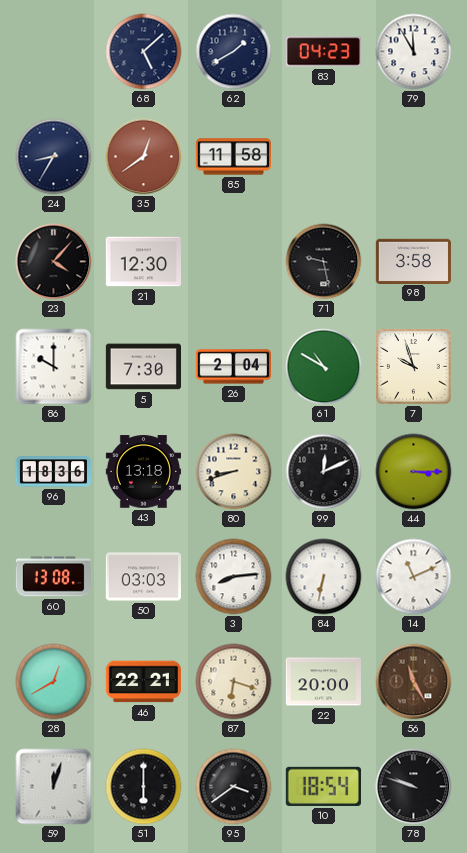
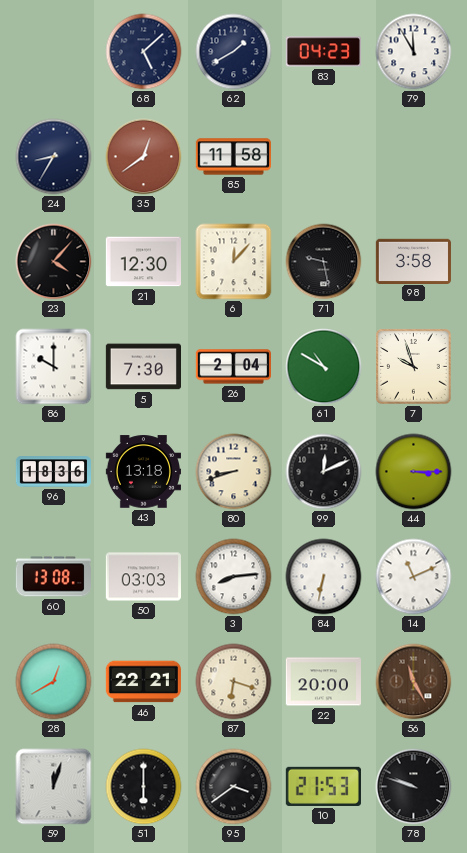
6: none -> 12:07 (234, 262)
10: 18:54 -> 21:53 (323, 786)
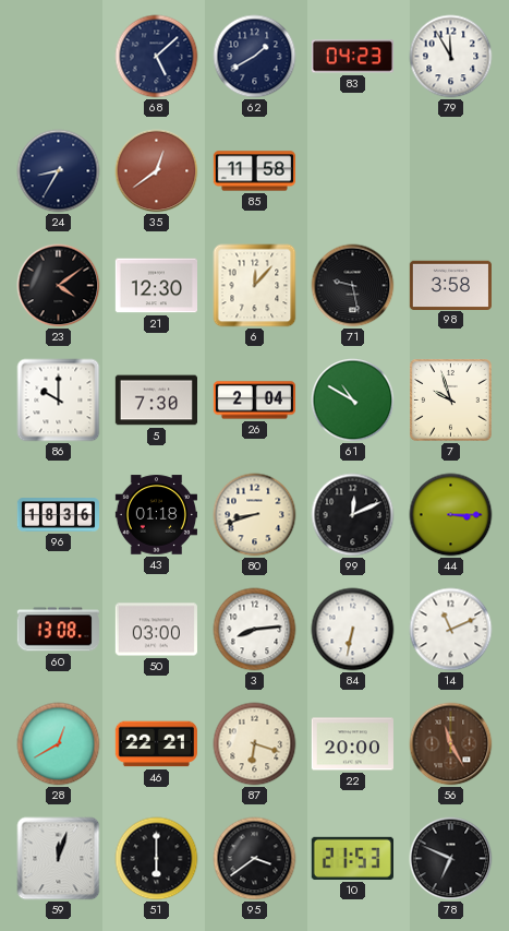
23: 4:07 -> 4:09 (59, 286)
43: 13:18 -> 01:18 (156, 515)
50: 03:03 -> 03:00 (156, 630)
78: 9:48 -> 6:49 (451, 859)
